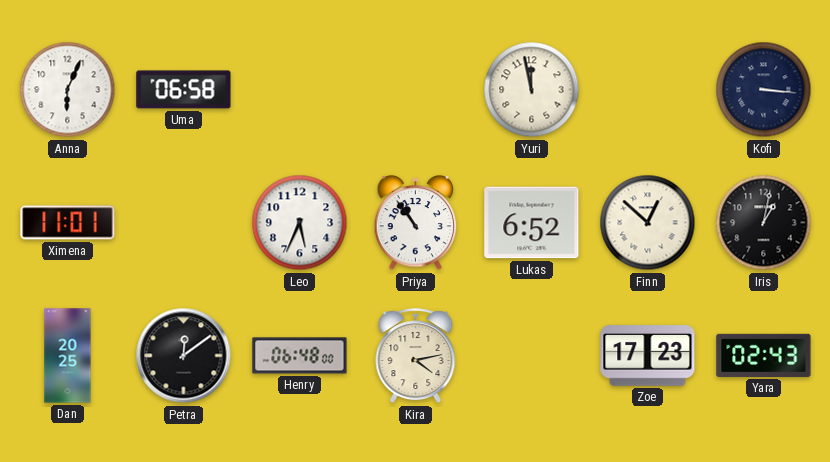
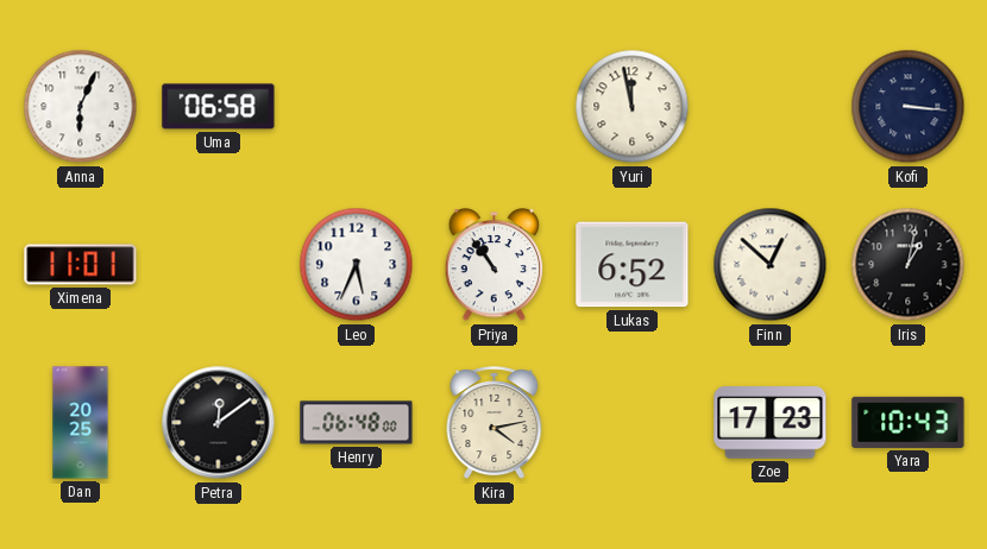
Yara: 02:43 -> 10:43 (909, 422)
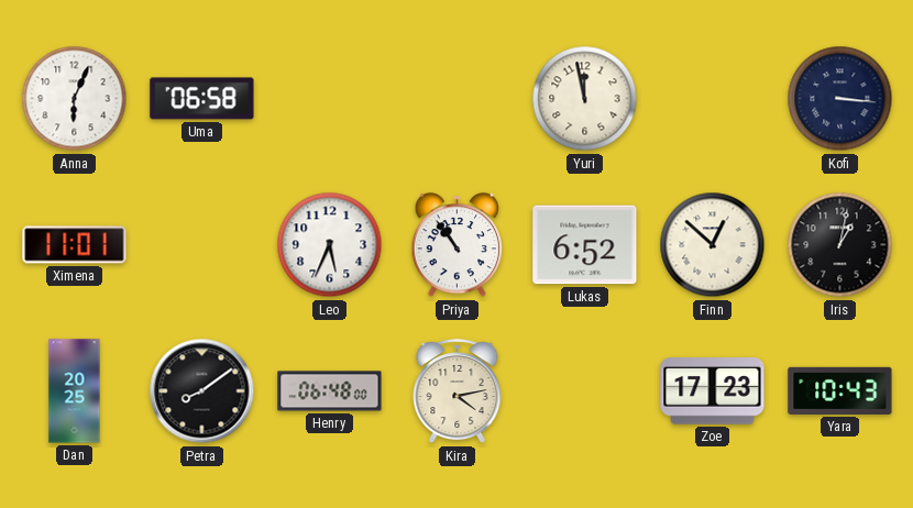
Petra: 12:09 -> 8:09 (202, 391)
